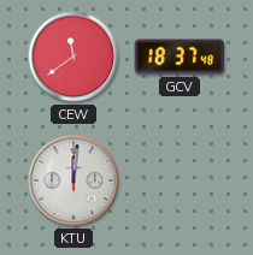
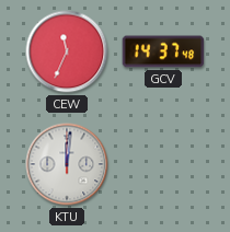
CEW: 11:39 -> 11:34 (67, 51)
GCV: 18:37 -> 14:37 (163, 51)
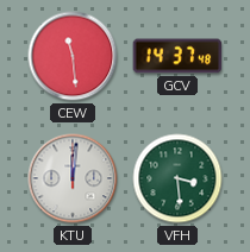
CEW: 11:34 -> 11:29 (73, 56)
VFH: none -> 3:29 (177, 178)
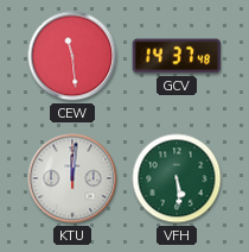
VFH: 3:29 -> 5:29 (177, 178)
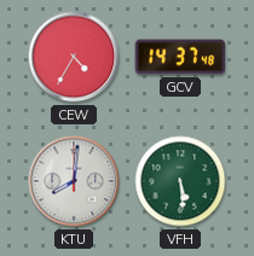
CEW: 11:29 -> 4:35 (74, 57)
KTU: 12:01 -> 8:01 (74, 181)
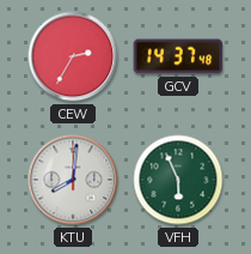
CEW: 4:35 -> 2:35 (73, 56)
VFH: 5:29 -> 5:56 (178, 180)
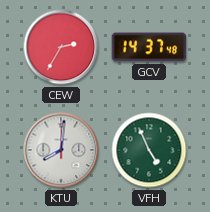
VFH: 5:56 -> 4:56 (149, 150)
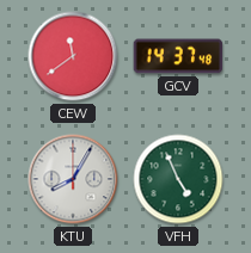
CEW: 2:35 -> 11:39 (73, 56)
KTU: 8:01 -> 8:05 (73, 179)
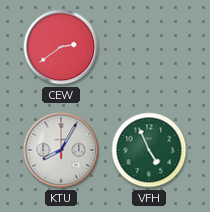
CEW: 11:39 -> 2:39 (61, 47)
GCV: 14:37 -> none (178, 56)
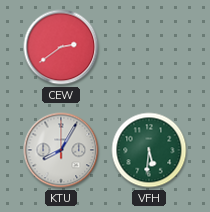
VFH: 4:56 -> 5:31 (149, 150)
